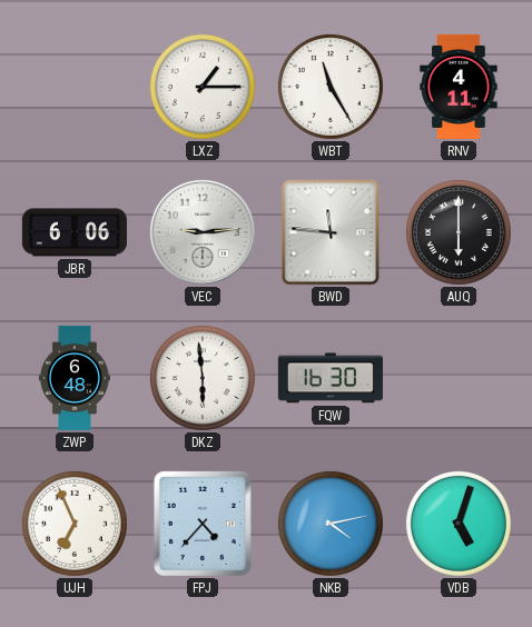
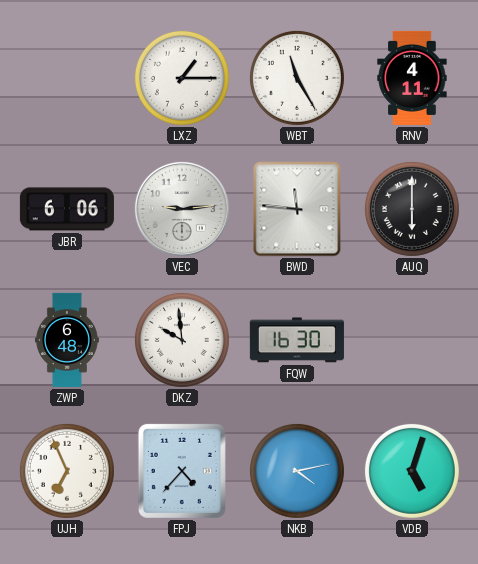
DKZ: 5:59 -> 9:59 (182, 340)
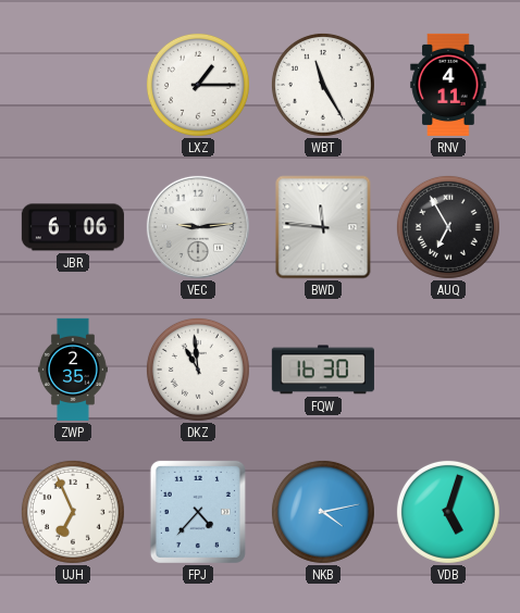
AUQ: 6:00 -> 6:55 (448, 227)
ZWP: 6:48 -> 2:35 (73, 370)
DKZ: 9:59 -> 10:59 (198, 370)
